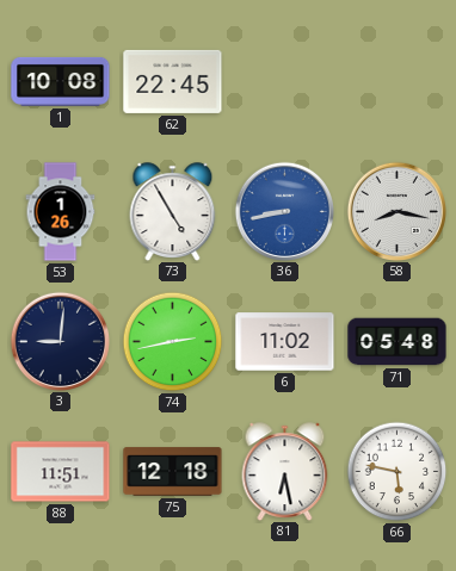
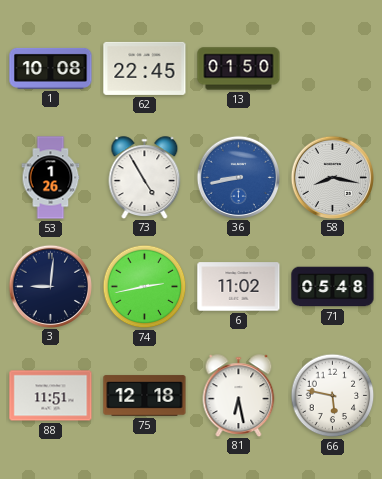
13: none -> 01:50 (239, 69)
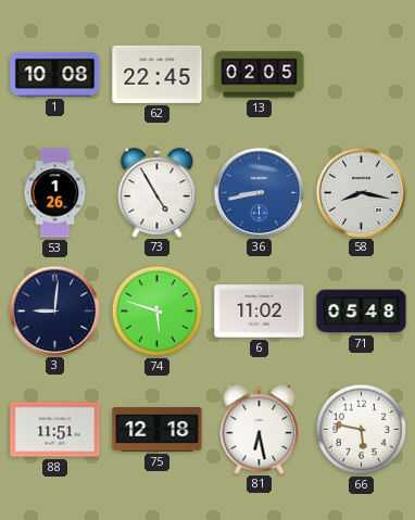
13: 01:50 -> 02:05 (260, 75)
74: 2:43 -> 5:48 (158, 312)
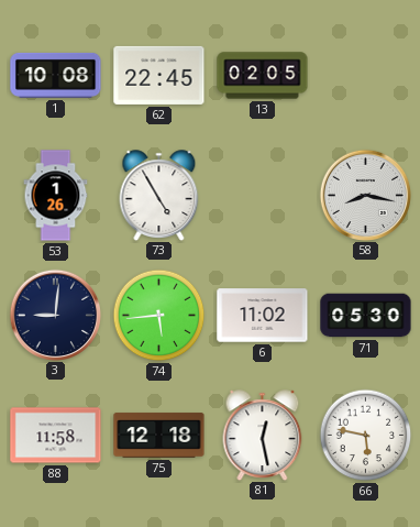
36: 8:43 -> none (259, 192)
74: 5:48 -> 5:44 (159, 316)
71: 05:48 -> 05:30 (366, 316)
88: 11:51 -> 11:58 (56, 436)
81: 6:28 -> 12:28 (263, 435)
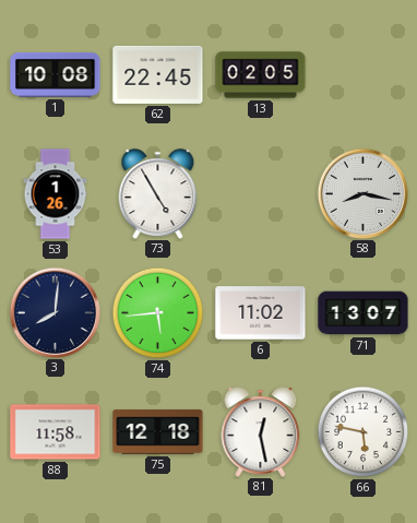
3: 9:01 -> 8:01 (55, 312)
71: 05:30 -> 13:07 (364, 313)
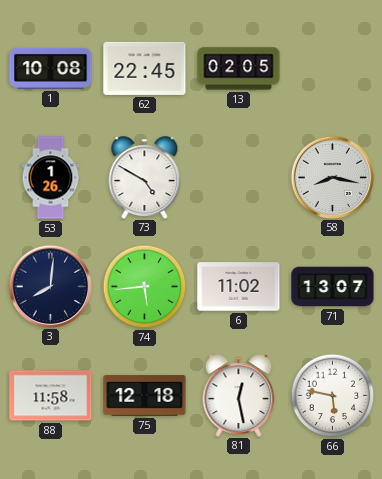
73: 4:55 -> 4:50 (145, 177)
